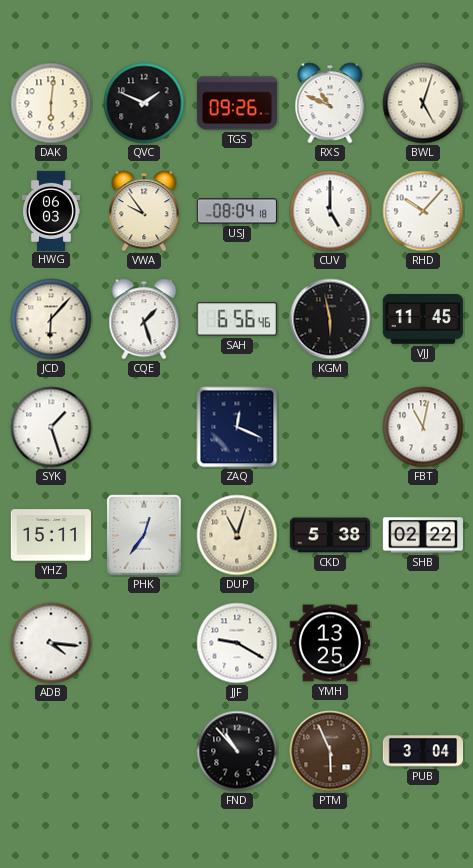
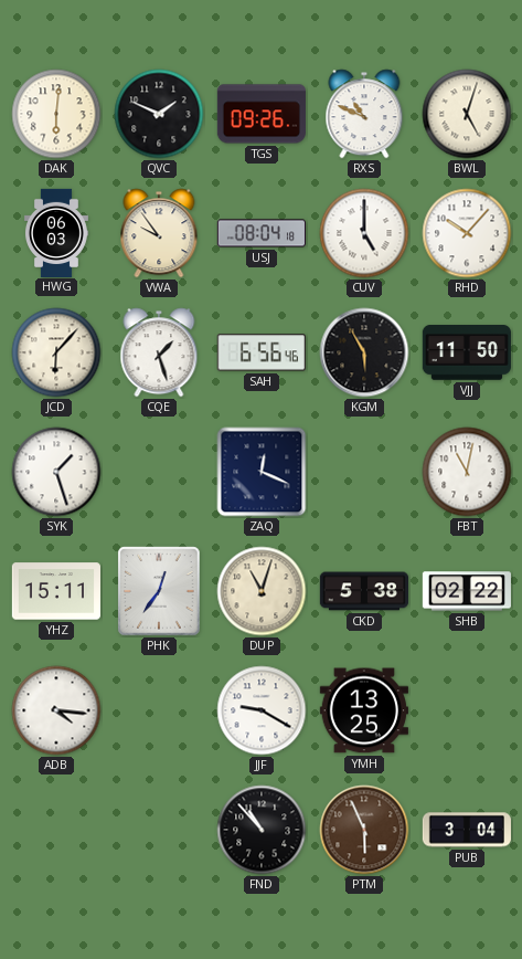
KGM: 5:58 -> 5:55 (364, 352)
VJJ: 11:45 -> 11:50 (467, 352)
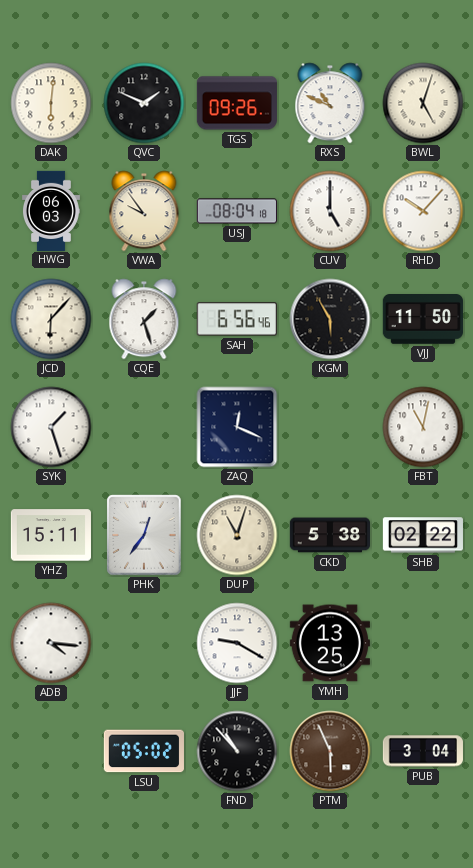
LSU: none -> 05:02 (144, 751)
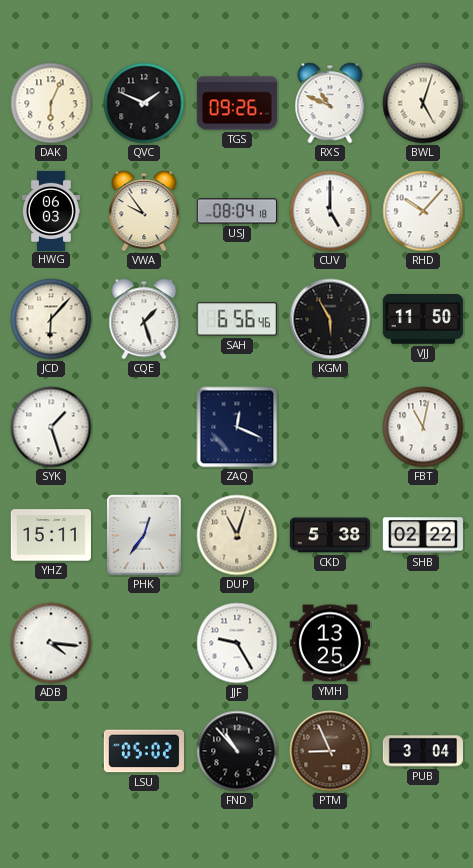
DAK: 6:01 -> 6:04 (51, 103)
JJF: 9:20 -> 9:25 (237, 643)
PTM: 5:56 -> 8:56 (330, 751)
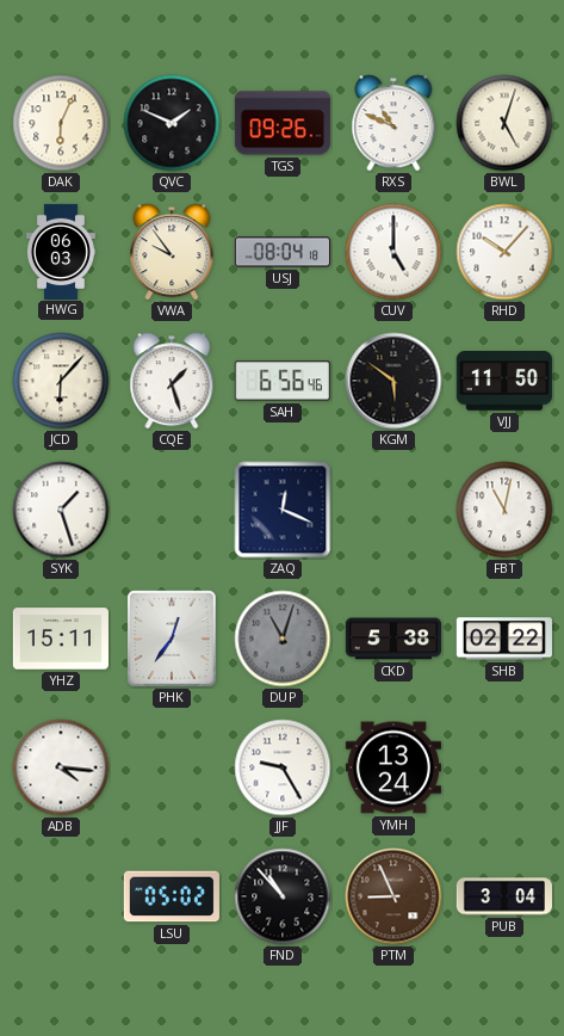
KGM: 5:55 -> 5:51 (393, 381)
DUP dial: cream -> grey (283, 639)
YMH: 13:25 -> 13:24 (393, 767)
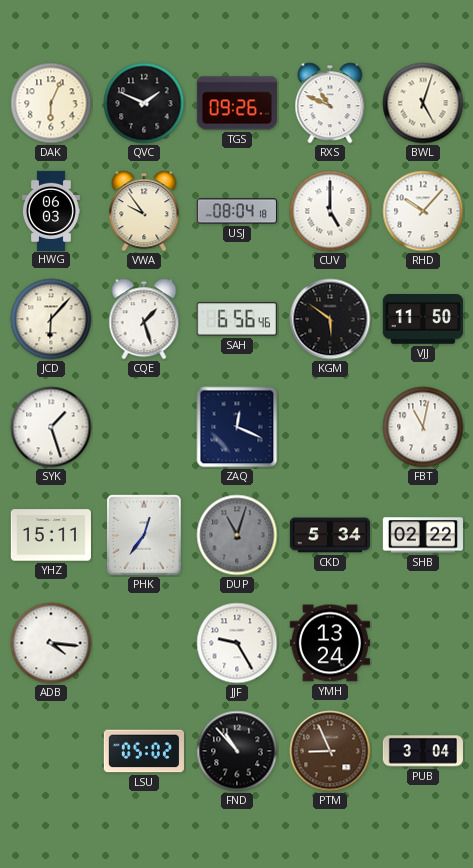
CKD: 5:38 -> 5:34 (329, 535)
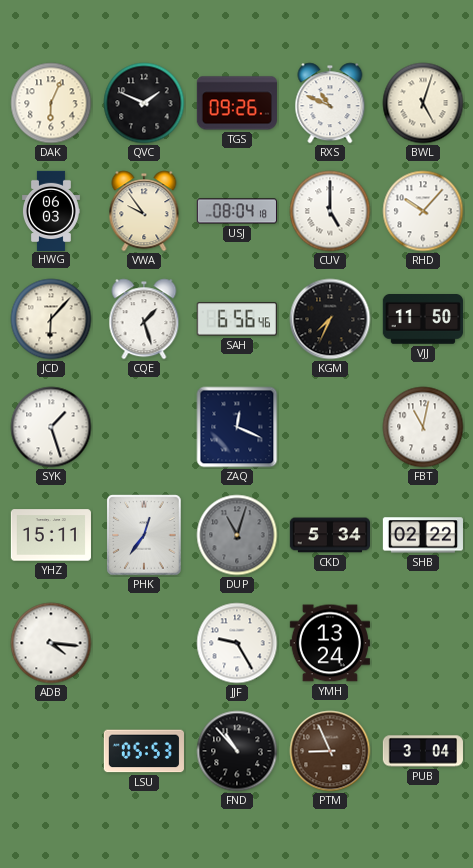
KGM: 5:51 -> 7:34 (330, 319)
LSU: 05:02 -> 05:53 (144, 751)
